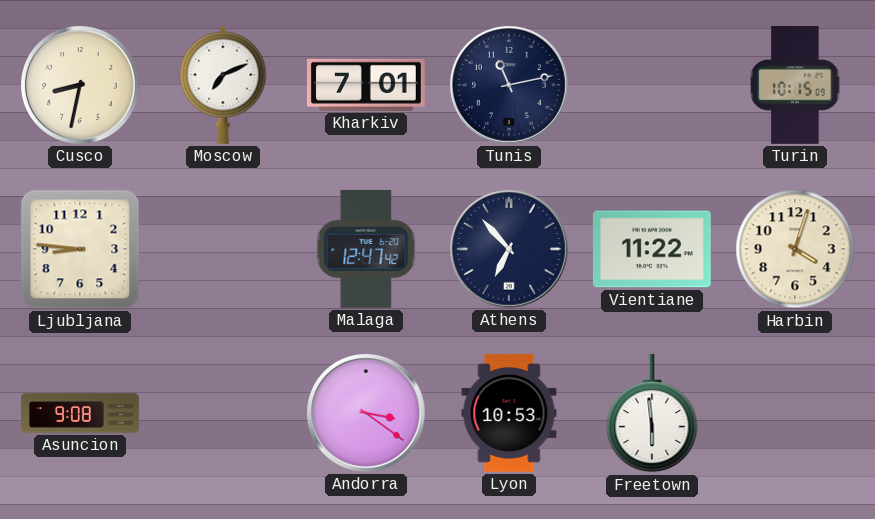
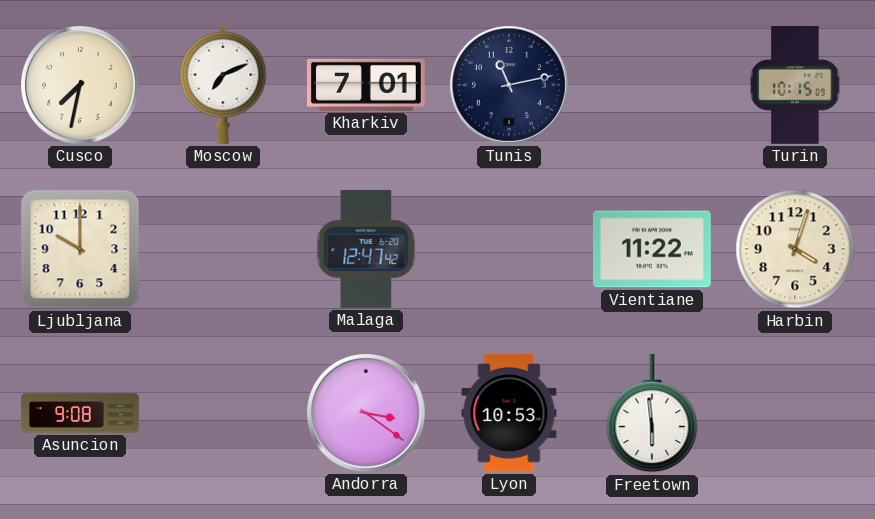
Cusco: 8:32 -> 7:32 (80, 85)
Ljubljana: 8:46 -> 10:00 (80, 249)
Athens: 6:53 -> none (509, 249)
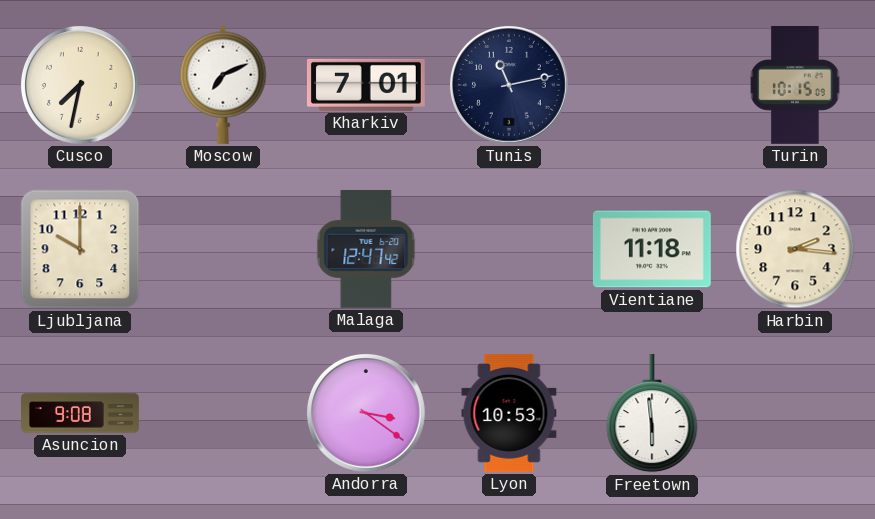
Vientiane: 11:22 -> 11:18 (652, 249)
Harbin: 4:03 -> 2:16 (795, 249)
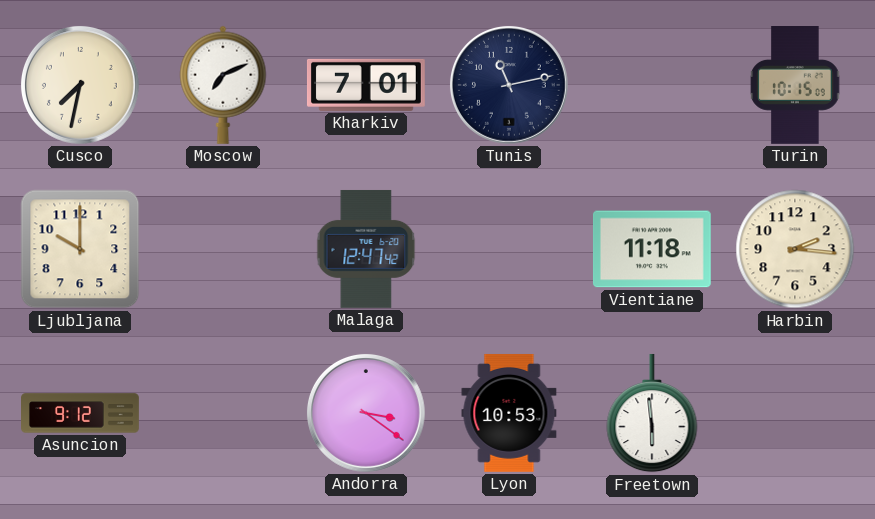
Asuncion: 9:08 -> 9:12 (81, 413)
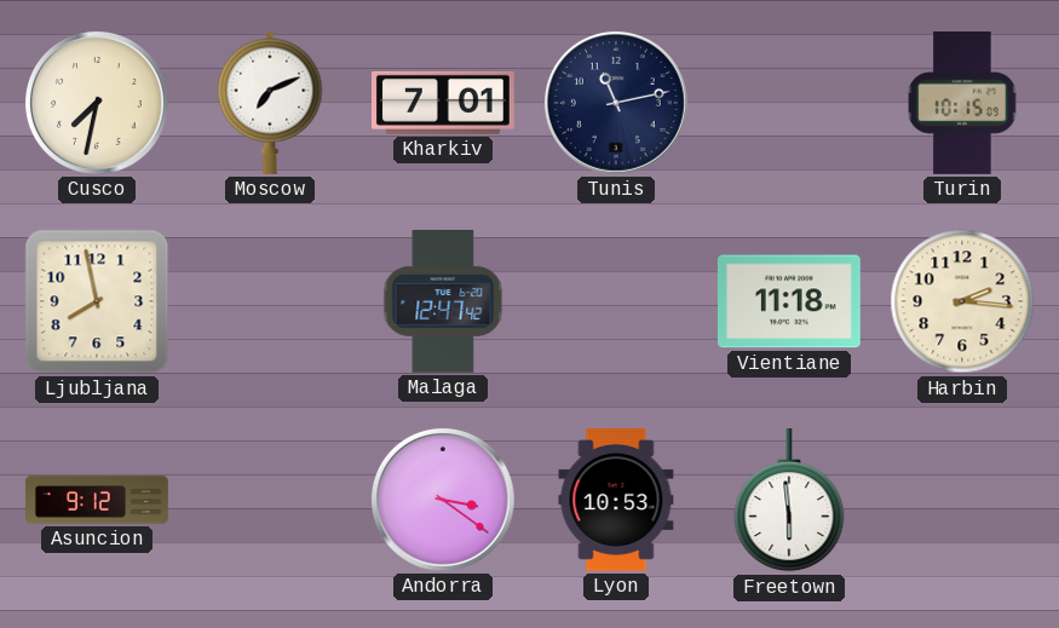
Ljubljana: 10:00 -> 7:58 (97, 301)
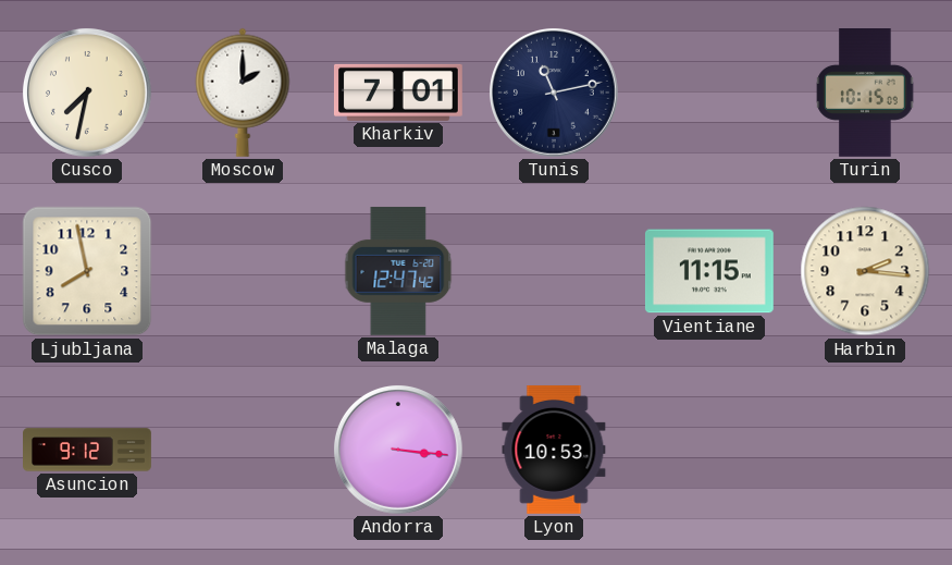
Moscow: 7:11 -> 2:00 (243, 93)
Vientiane: 11:18 -> 11:15 (709, 271)
Andorra: 3:21 -> 3:16 (398, 450)
Freetown: 5:59 -> none (789, 500)
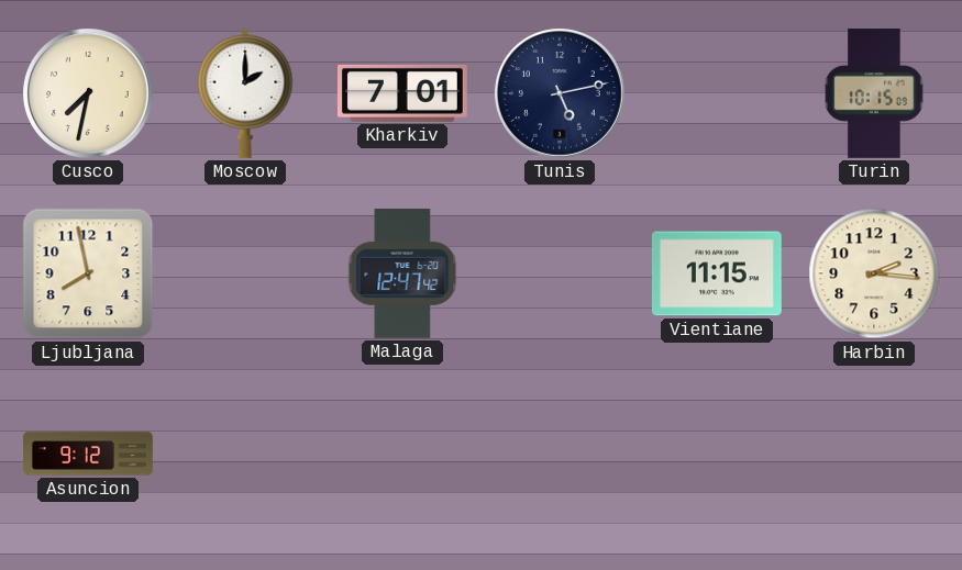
Tunis: 11:13 -> 5:13 (560, 93)
Andorra: 3:16 -> none (398, 450)
Lyon: 10:53 -> none (554, 450)
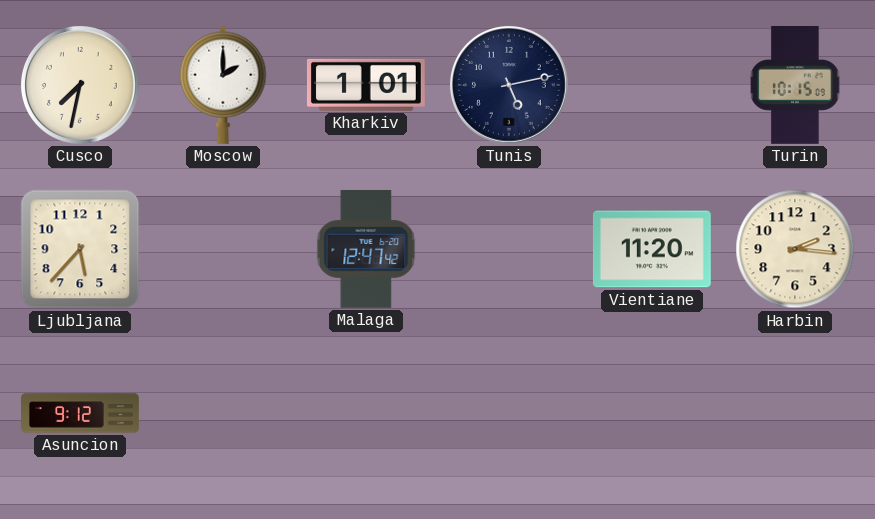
Kharkiv: 7:01 -> 1:01 (366, 85)
Ljubljana: 7:58 -> 5:37 (80, 249)
Vientiane: 11:15 -> 11:20 (652, 249)
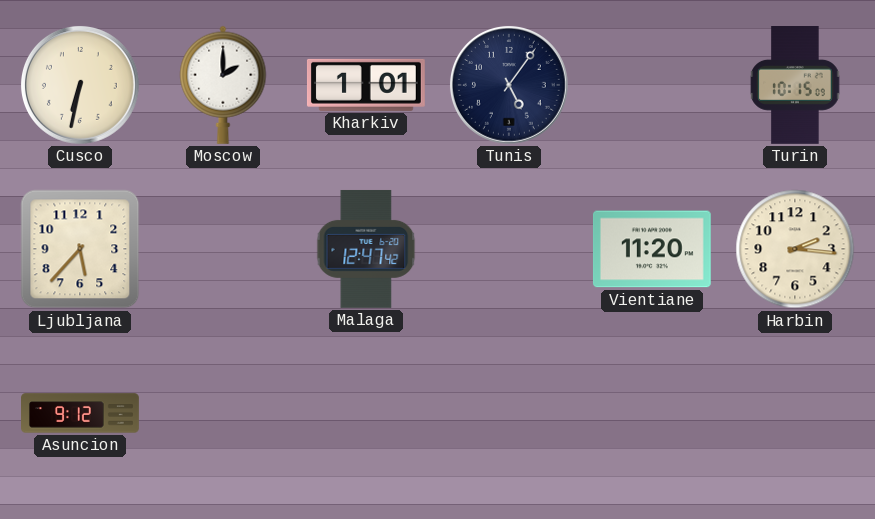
Cusco: 7:32 -> 6:32 (80, 85)
Tunis: 5:13 -> 5:06 (509, 85)
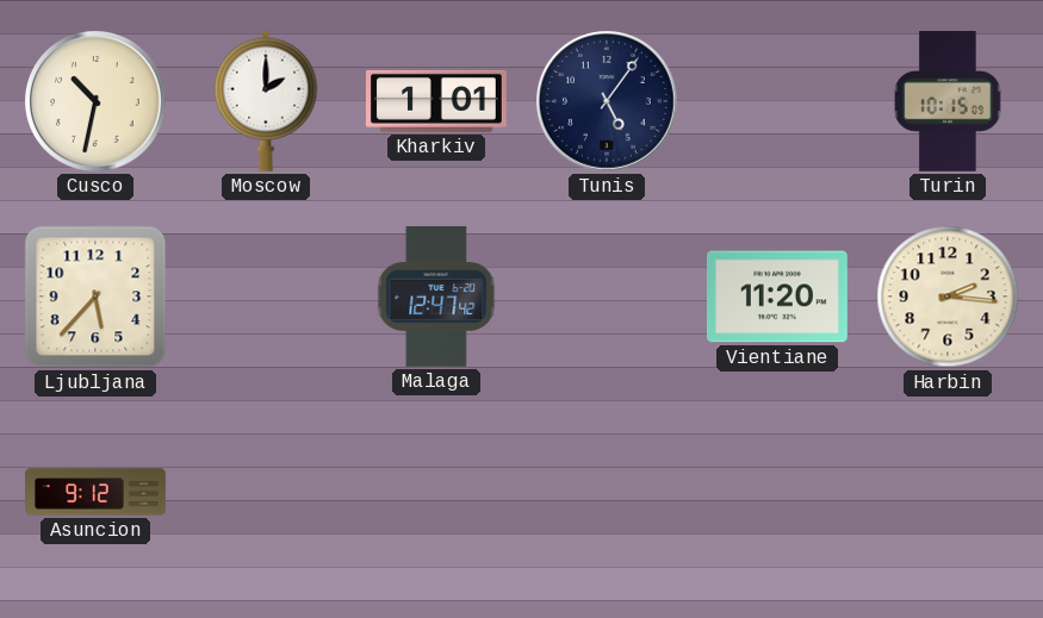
Cusco: 6:32 -> 10:32 (95, 101)
